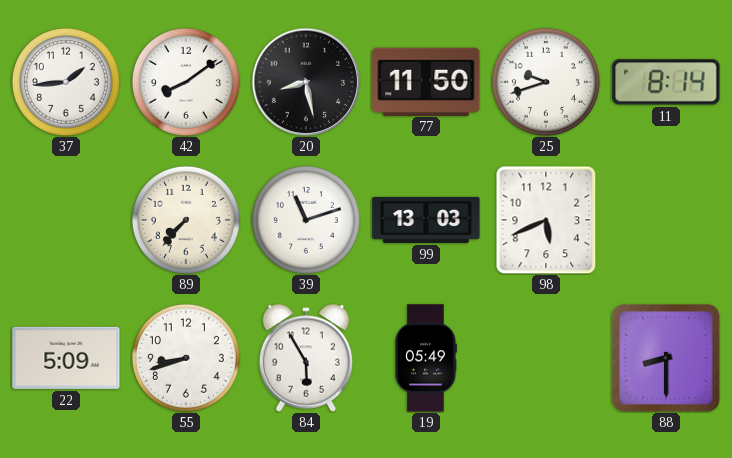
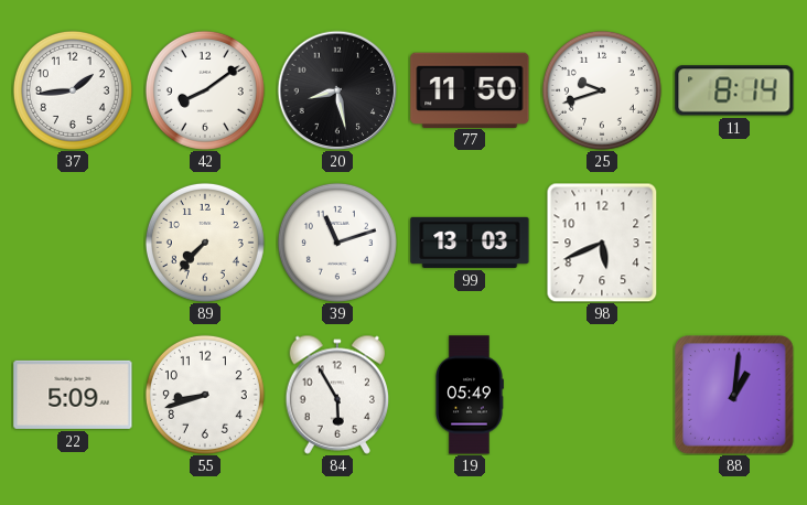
88: 8:30 -> 1:01 (734, 395)
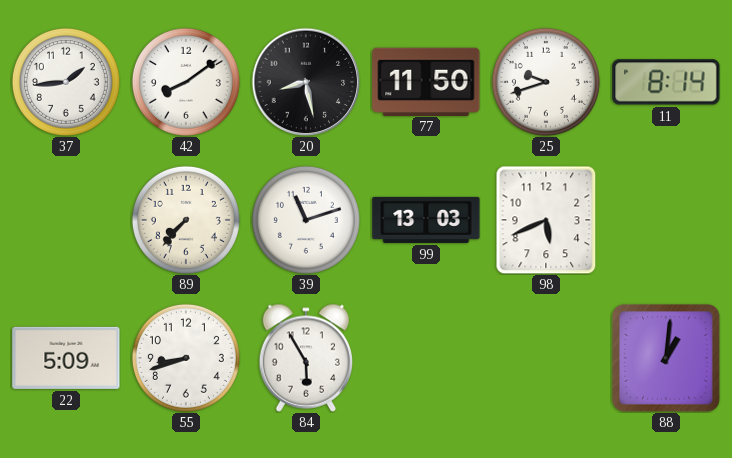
19: 05:49 -> none (470, 395)
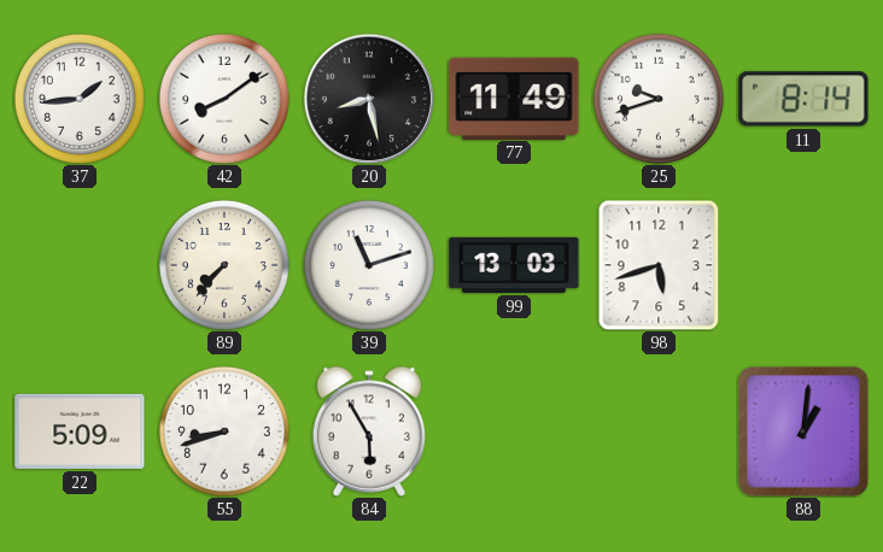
77: 11:50 -> 11:49 (514, 98)
98: 5:41 -> 5:42 (659, 265)
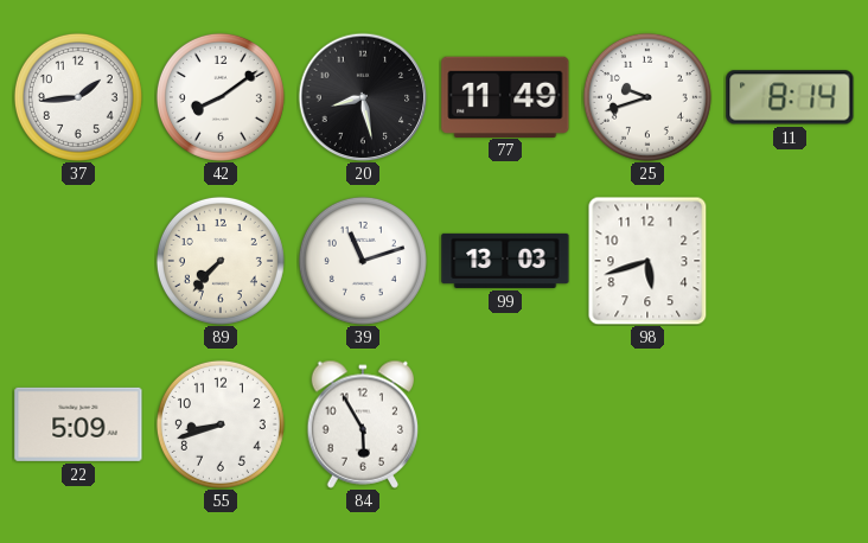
88: 1:01 -> none (803, 431)
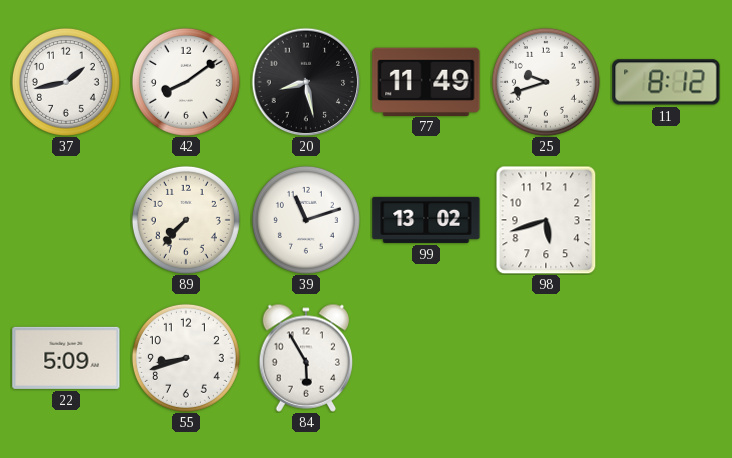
37: 1:44 -> 1:43 (66, 82)
11: 8:14 -> 8:12 (666, 82)
99: 13:03 -> 13:02 (426, 220)
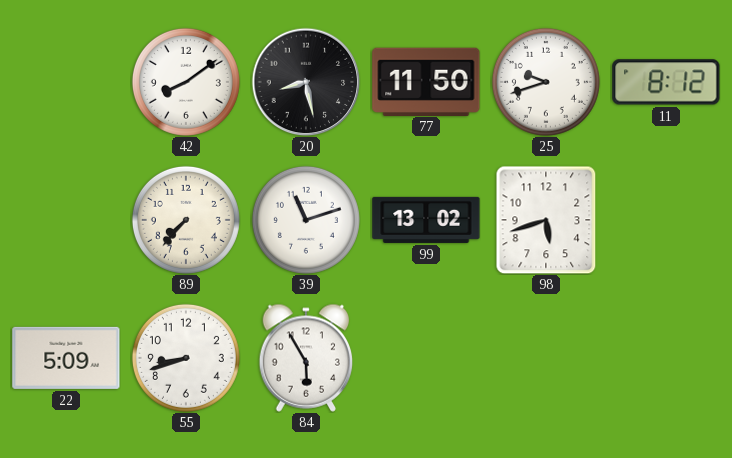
37: 1:43 -> none (66, 82)
77: 11:49 -> 11:50 (426, 81)
